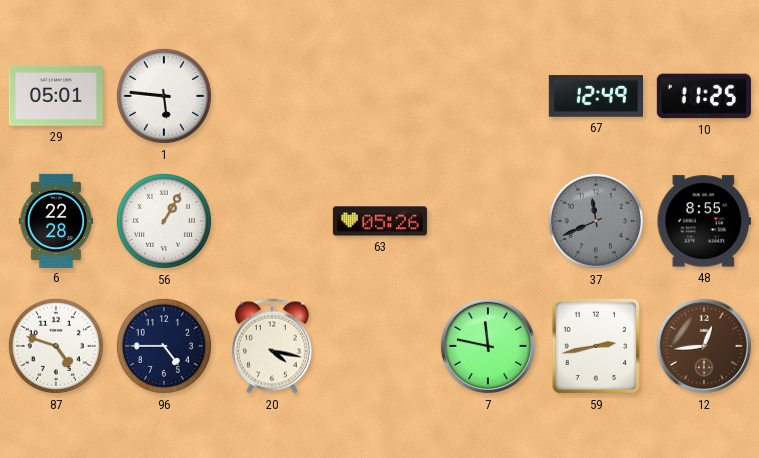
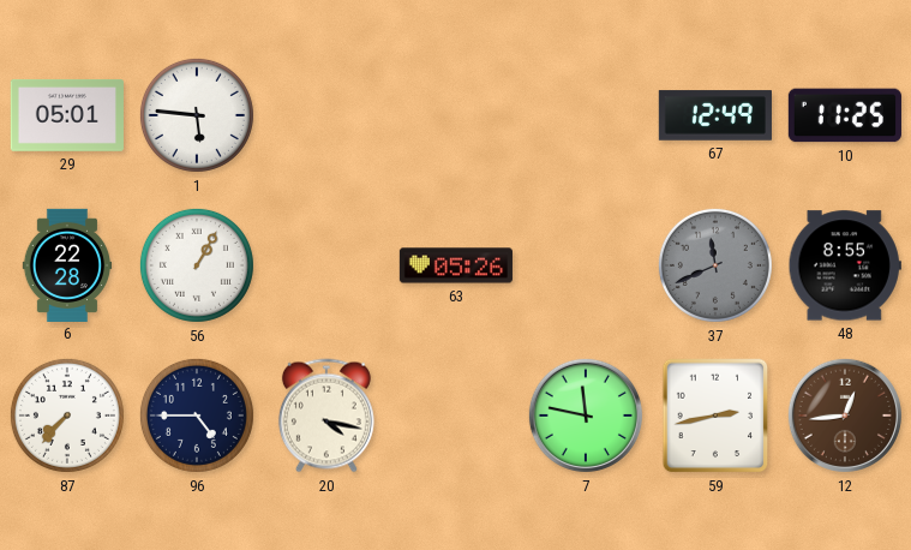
87: 4:48 -> 7:37 (67, 416)
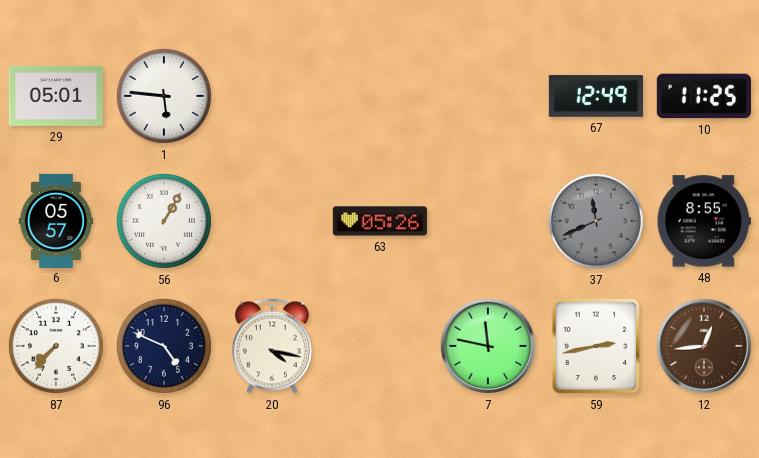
6: 22:28 -> 05:57 (56, 220)
96: 4:45 -> 4:49 (164, 346)
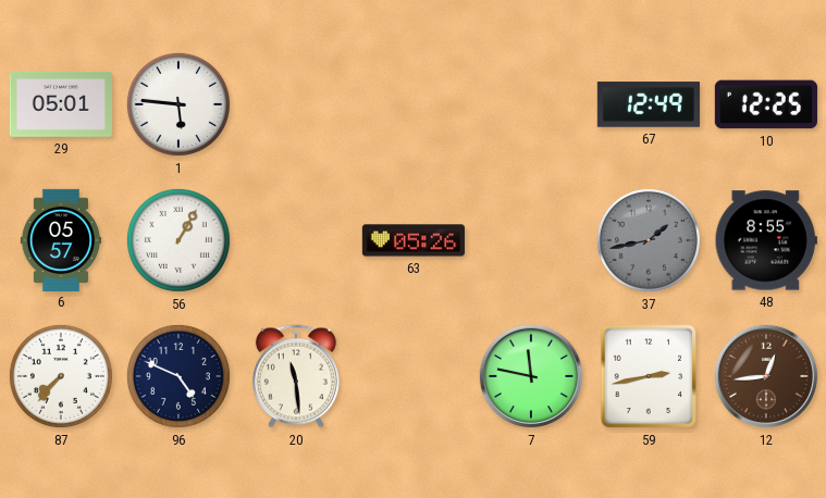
10: 11:25 -> 12:25 (766, 104)
37: 11:41 -> 1:43 (649, 240)
20: 4:17 -> 11:29 (296, 376)
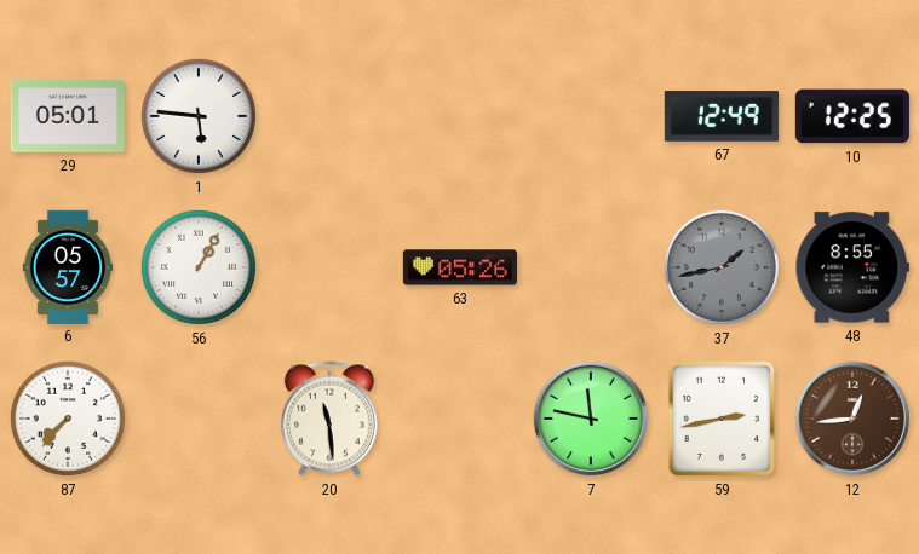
96: 4:49 -> none (178, 376)
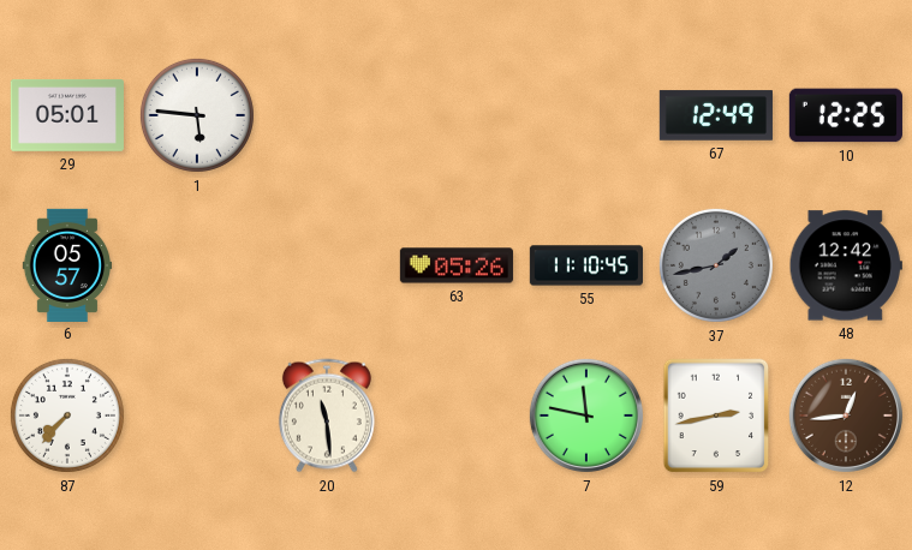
56: 1:05 -> none (199, 267)
55: none -> 11:10 (585, 265)
48: 8:55 -> 12:42 (846, 265)
